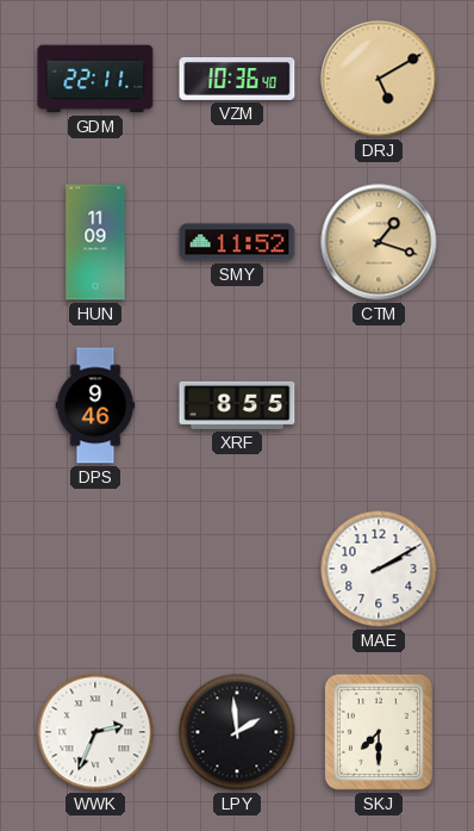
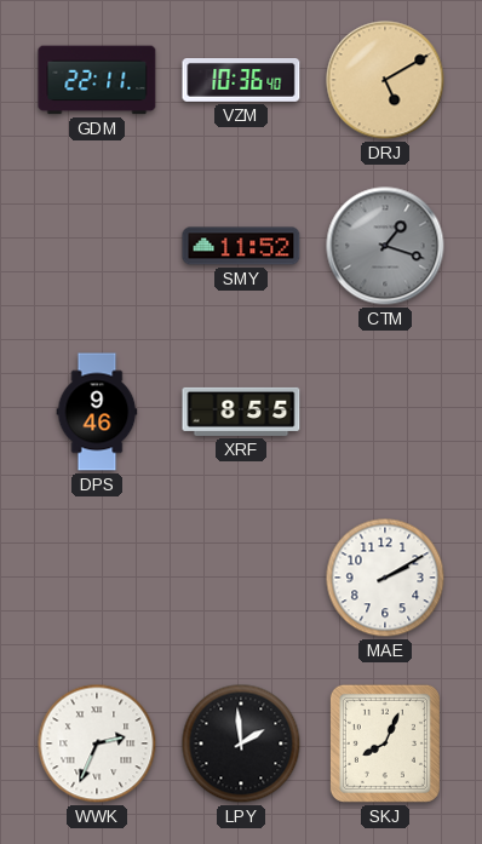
HUN: 11:09 -> none (95, 242)
CTM dial: champagne -> grey (385, 246)
SKJ: 7:30 -> 8:04 (385, 743)
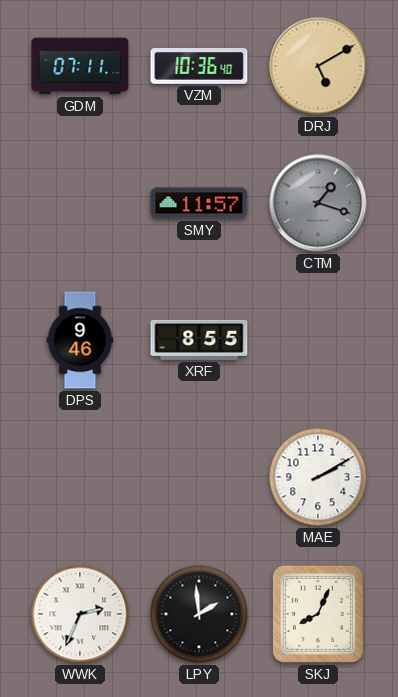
GDM: 22:11 -> 07:11 (80, 66)
SMY: 11:52 -> 11:57 (199, 203)
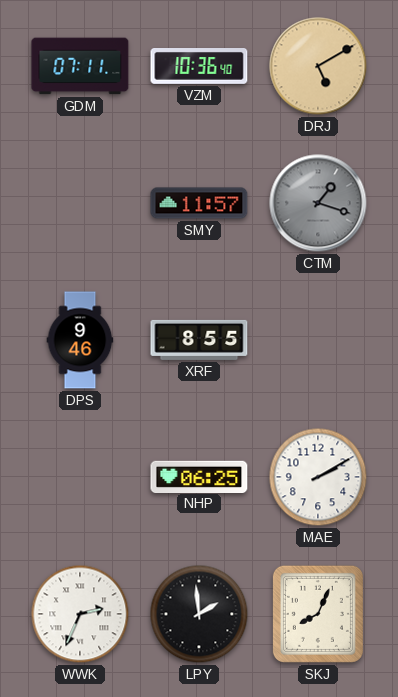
NHP: none -> 06:25 (199, 476)
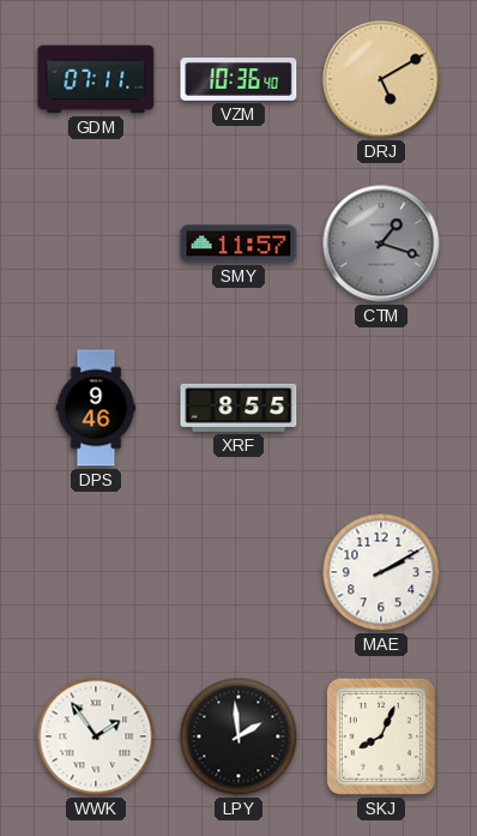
NHP: 06:25 -> none (199, 476)
WWK: 2:34 -> 1:54 (96, 736)
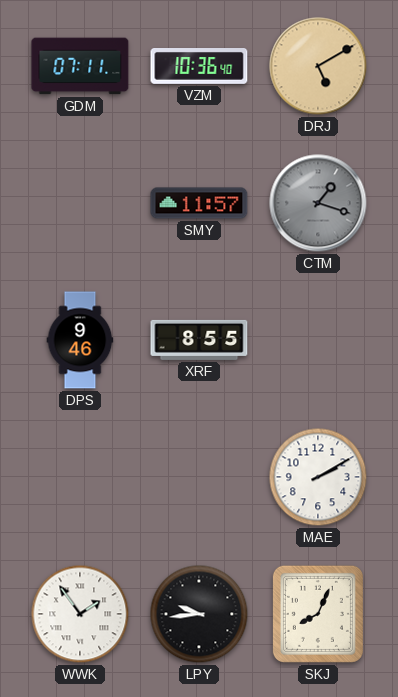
LPY: 1:59 -> 9:44 (199, 614)
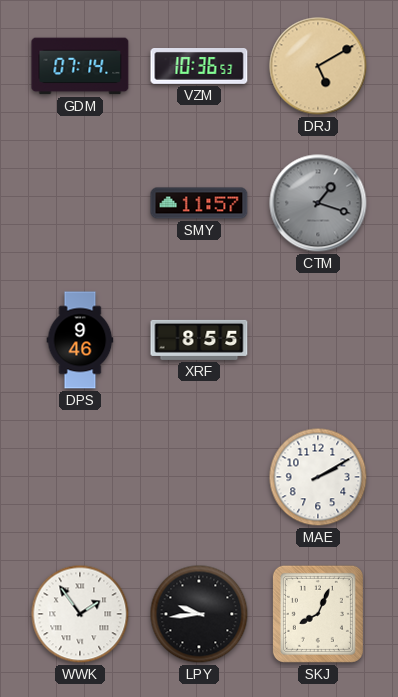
GDM: 07:11 -> 07:14 (80, 66)
VZM: 10:36:40 -> 10:36:53 (199, 67)
